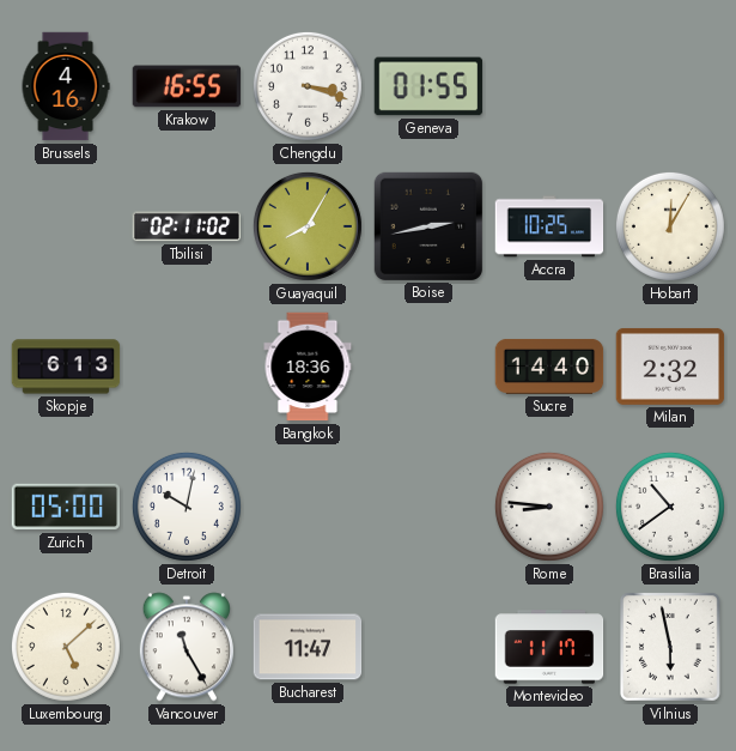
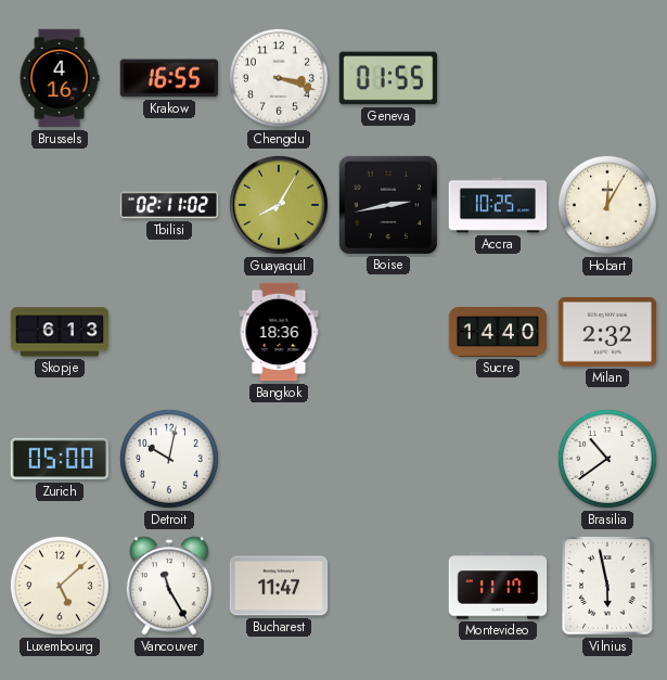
Rome: 8:46 -> none (549, 507)
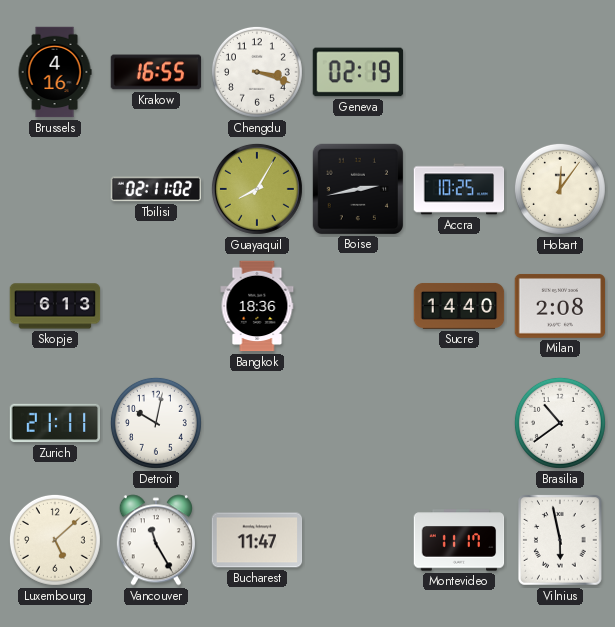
Geneva: 01:55 -> 02:19 (358, 72)
Hobart: 12:05 -> 12:06 (560, 189)
Milan: 2:32 -> 2:08 (560, 306)
Zurich: 05:00 -> 21:11 (55, 423)
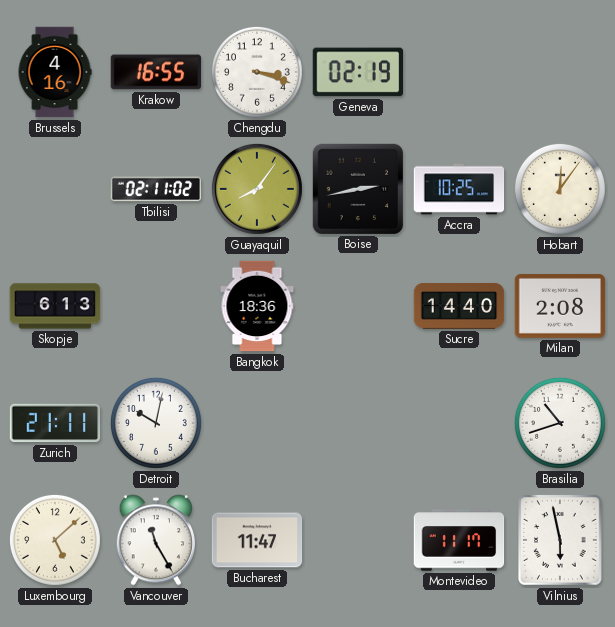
Guayaquil: 8:05 -> 8:06 (257, 189)
Brasilia: 10:39 -> 10:42 (560, 423)
